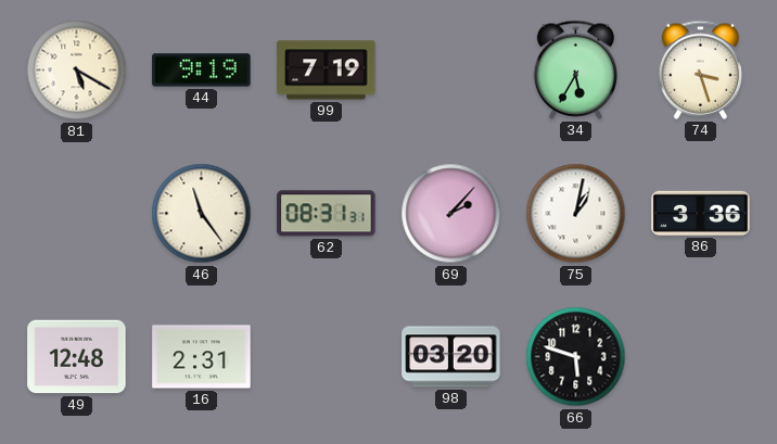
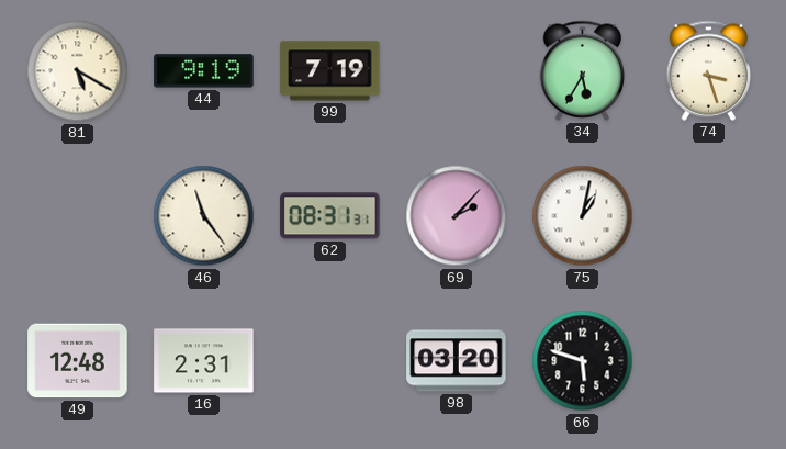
86: 3:36 -> none (701, 213)
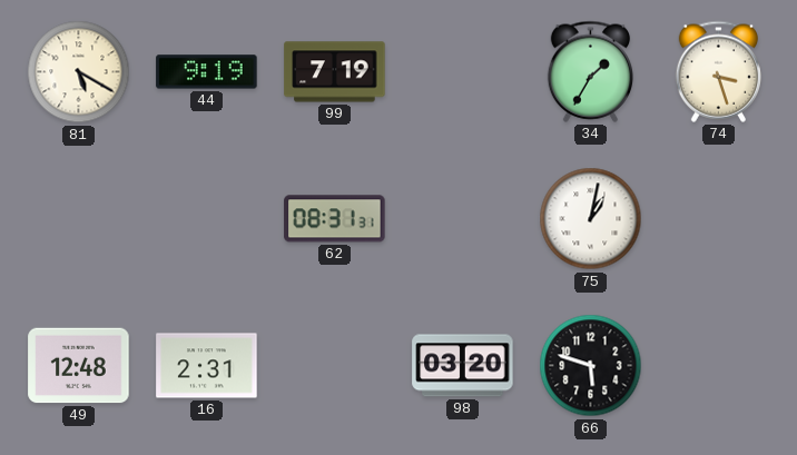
34: 5:35 -> 1:35 (590, 71)
46: 11:24 -> none (204, 216)
69: 2:07 -> none (457, 216)
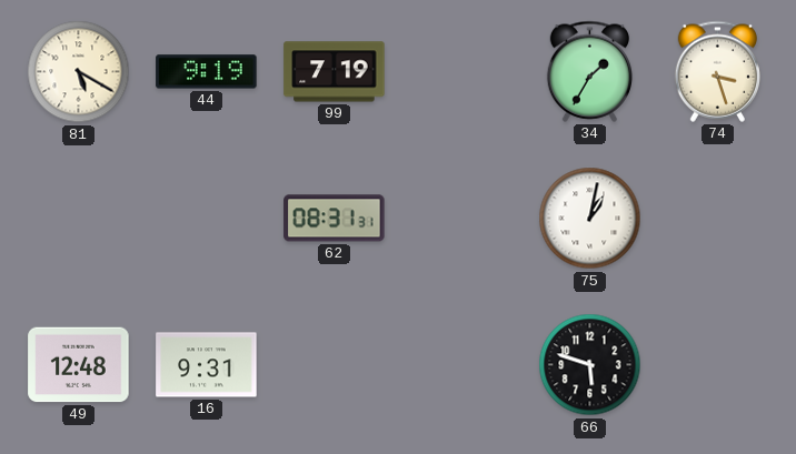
16: 2:31 -> 9:31 (207, 365)
98: 03:20 -> none (463, 366)
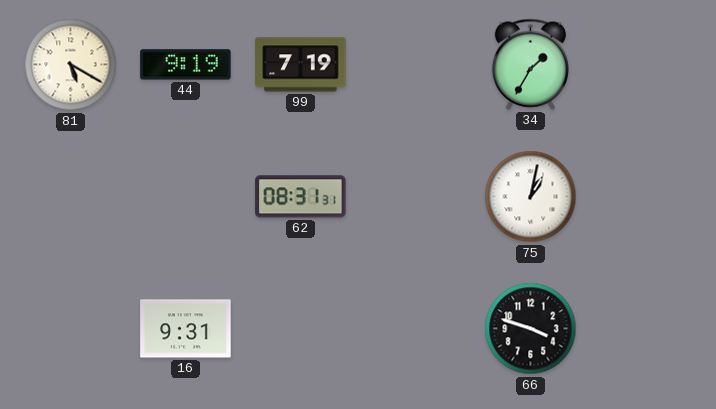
74: 3:27 -> none (717, 71)
49: 12:48 -> none (79, 365)
66: 5:48 -> 3:48 (531, 329)
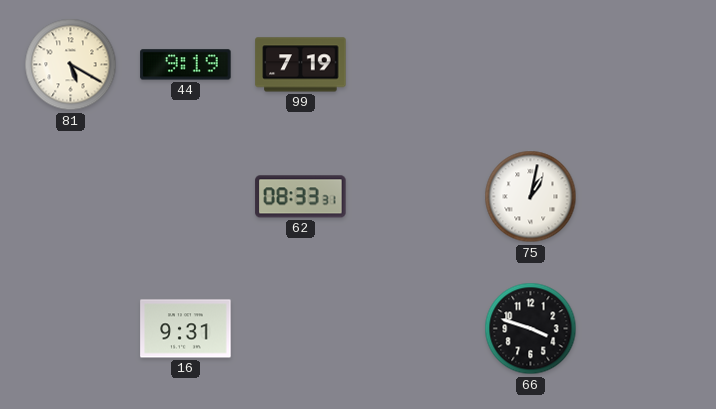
34: 1:35 -> none (530, 64)
62: 08:31 -> 08:33 (301, 197)
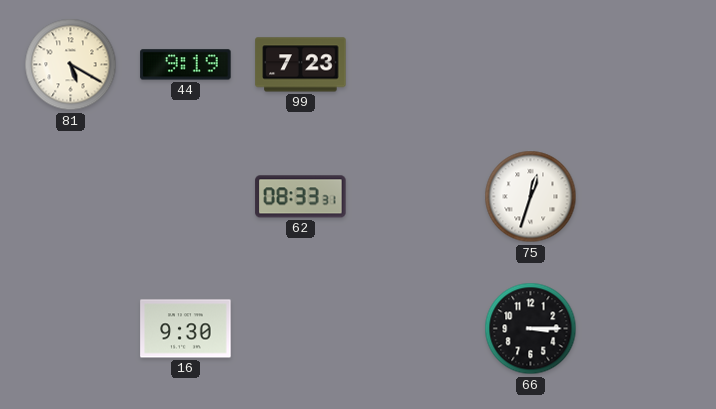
99: 7:19 -> 7:23 (301, 65)
75: 1:02 -> 12:33 (531, 197)
16: 9:31 -> 9:30 (186, 329)
66: 3:48 -> 3:15 (531, 329)
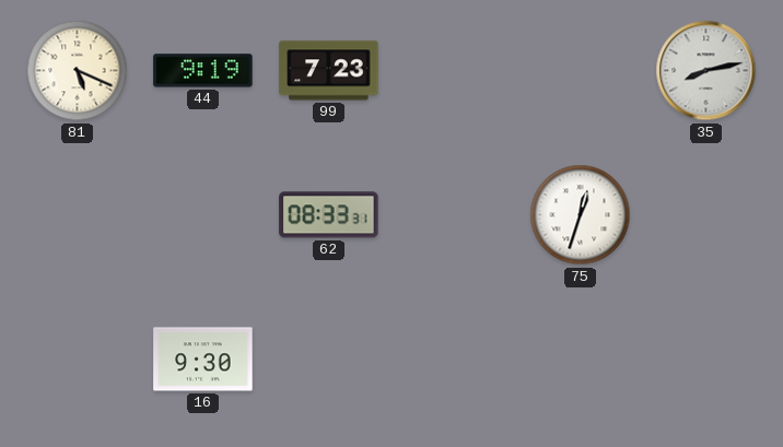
81: 5:20 -> 5:19 (78, 71)
35: none -> 8:13 (706, 71)
66: 3:15 -> none (531, 329)
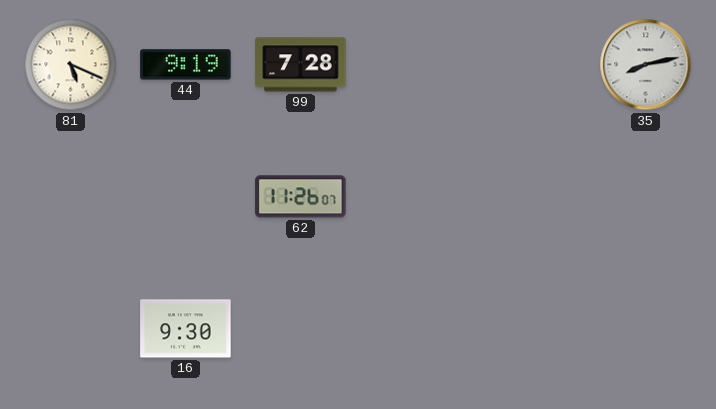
99: 7:23 -> 7:28 (301, 65)
62: 08:33 -> 11:26 (301, 197)
75: 12:33 -> none (581, 215)
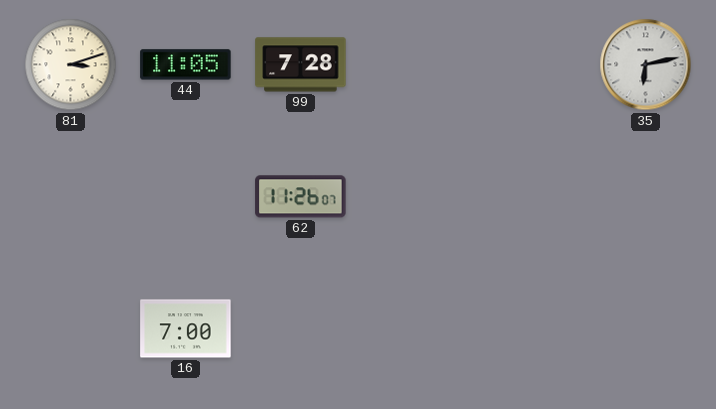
81: 5:19 -> 3:12 (71, 65)
44: 9:19 -> 11:05 (186, 65)
35: 8:13 -> 6:13 (646, 65)
16: 9:30 -> 7:00 (186, 329)
